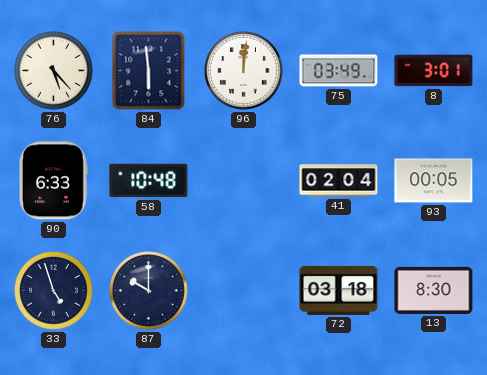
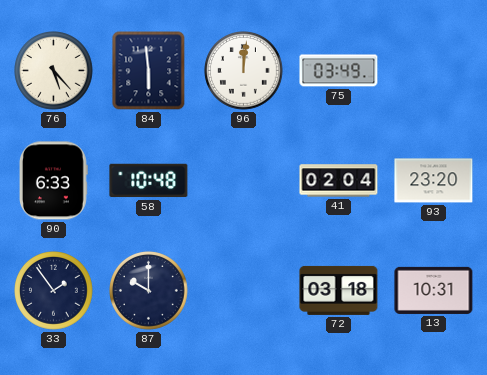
8: 3:01 -> none (434, 71)
93: 00:05 -> 23:20 (434, 181)
33: 4:57 -> 1:54 (54, 291)
13: 8:30 -> 10:31 (434, 290)
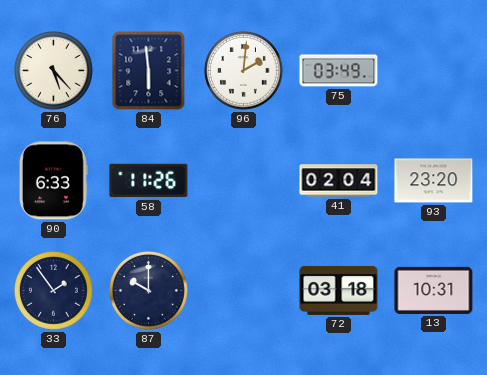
96: 12:01 -> 2:01 (244, 71)
58: 10:48 -> 11:26 (149, 181)
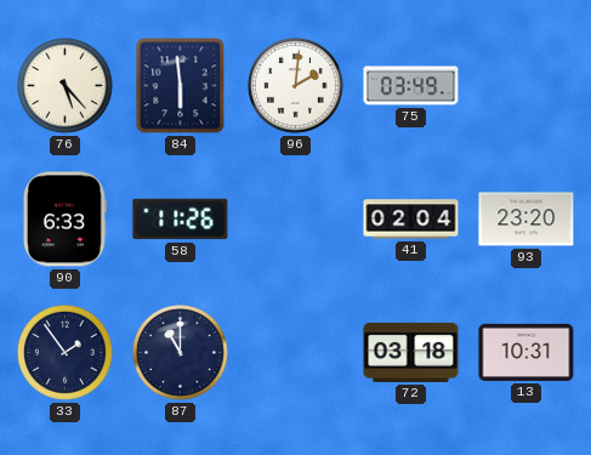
87: 10:00 -> 11:00 (181, 353)
